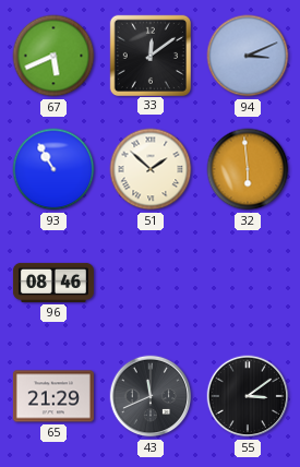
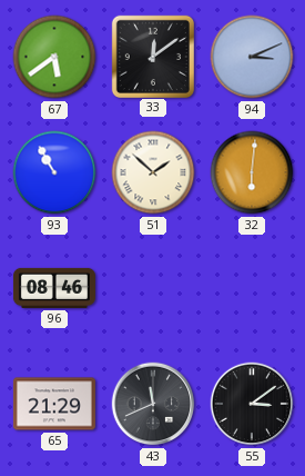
67: 5:41 -> 5:39 (54, 57)
32: 5:59 -> 6:01 (252, 172)
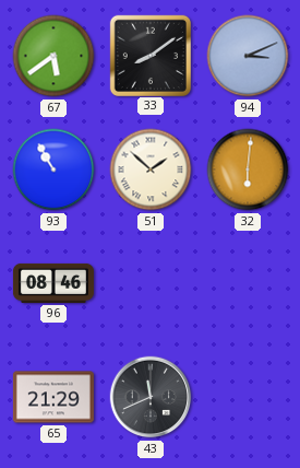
33: 12:09 -> 8:09 (149, 55)
55: 3:09 -> none (252, 404)
